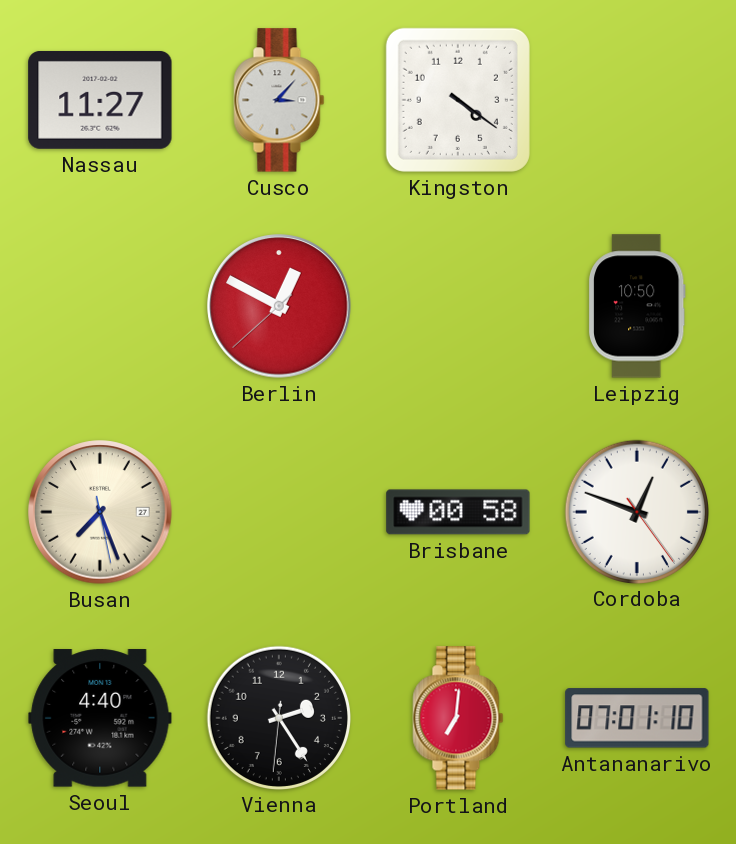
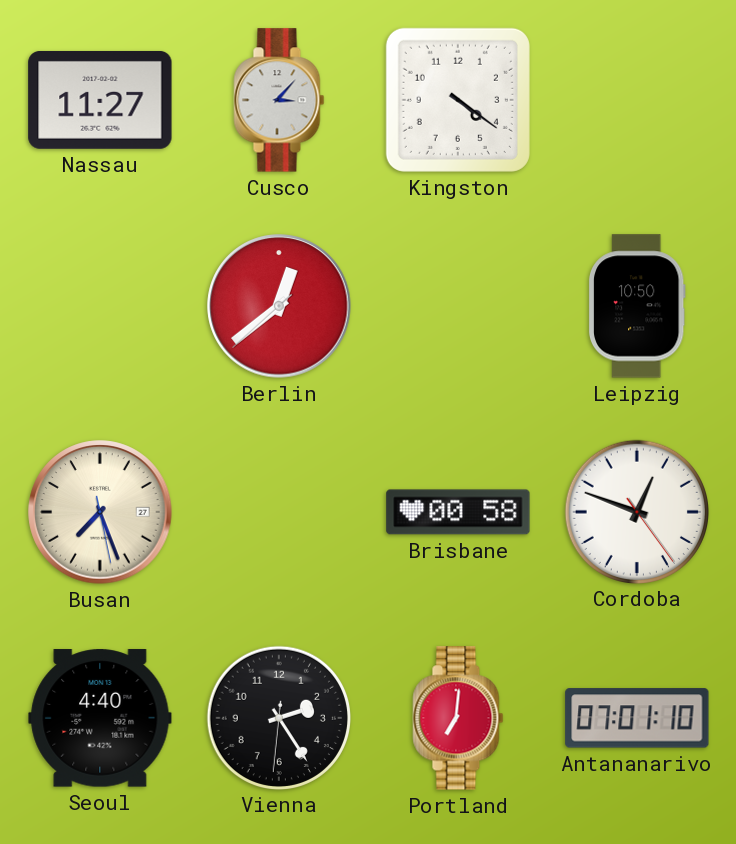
Berlin: 12:49 -> 12:38 (279, 306)
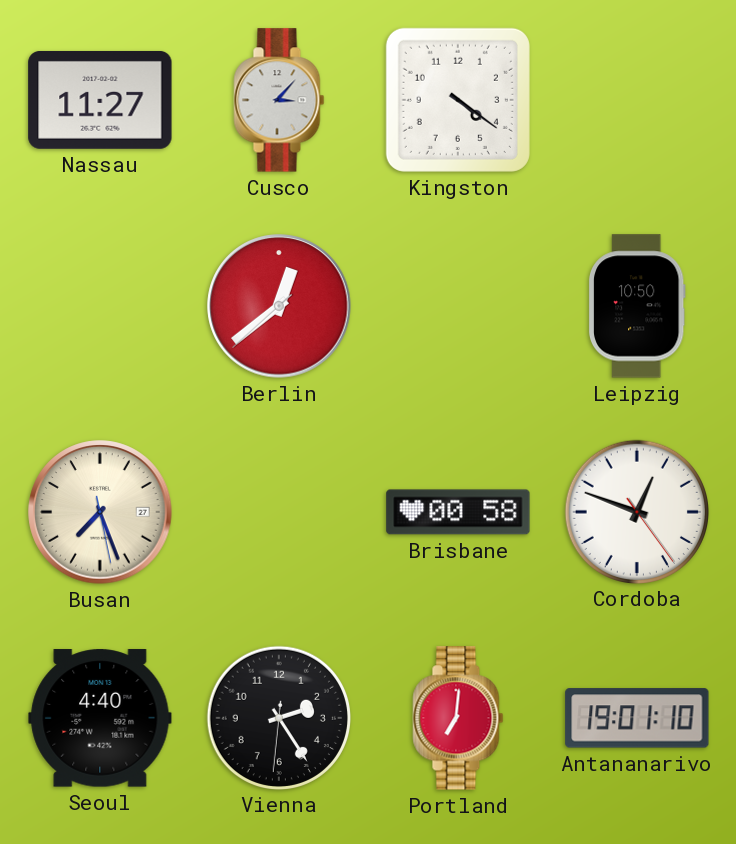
Antananarivo: 07:01 -> 19:01 (637, 718)
